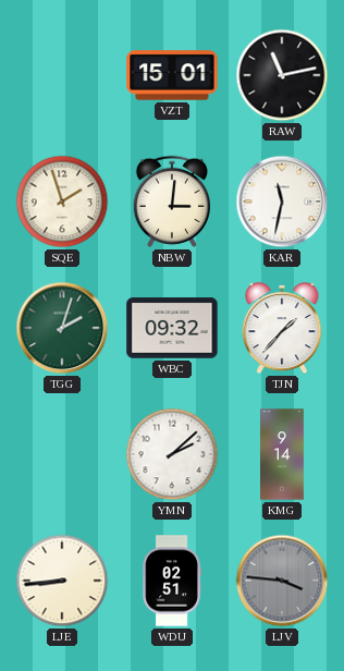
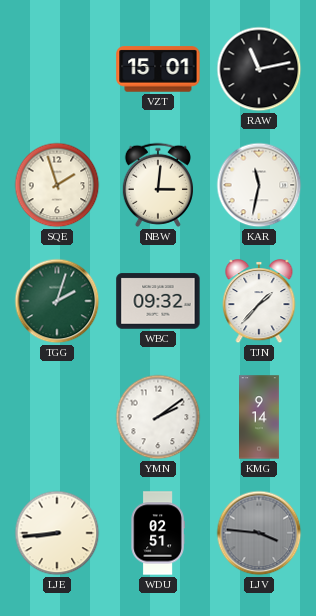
YMN: 2:08 -> 2:09 (158, 417)
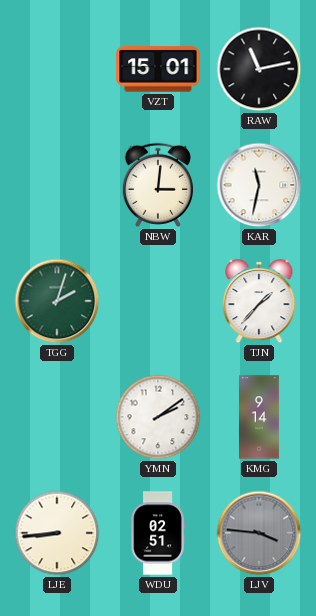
SQE: 1:57 -> none (57, 185)
WBC: 09:32 -> none (158, 301)
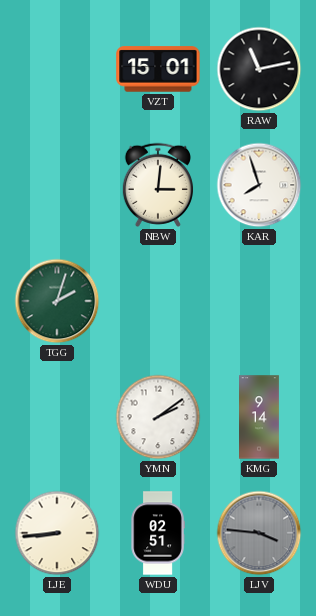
KAR: 11:32 -> 7:57 (259, 185)
TJN: 1:37 -> none (259, 302)
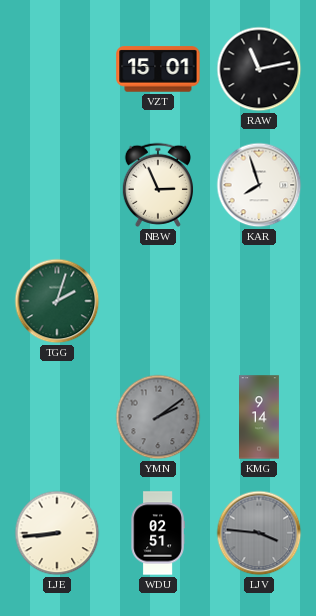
NBW: 3:01 -> 2:56 (157, 185)
YMN dial: white -> grey (158, 417)
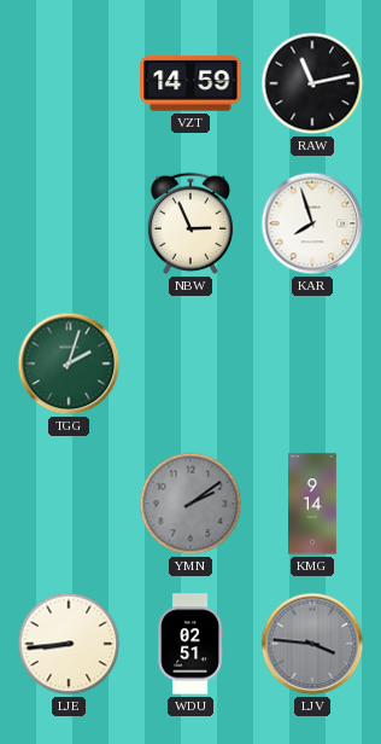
VZT: 15:01 -> 14:59 (190, 83)
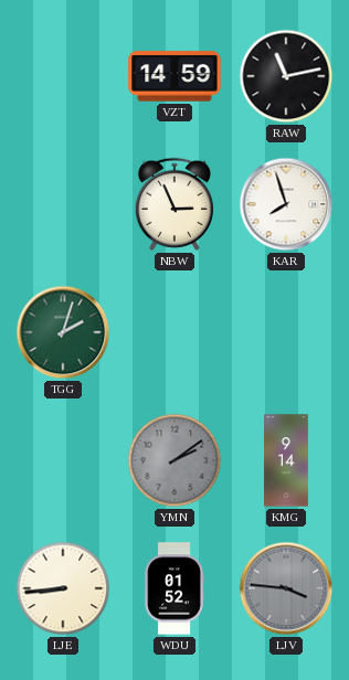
WDU: 02:51 -> 01:52 (174, 588)
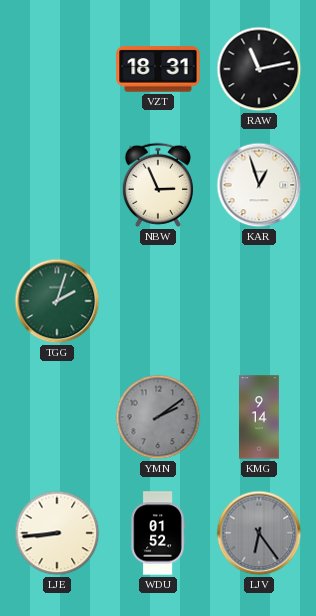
VZT: 14:59 -> 18:31 (158, 69)
KAR: 7:57 -> 12:57 (259, 185)
LJV: 3:46 -> 6:24 (259, 533)
